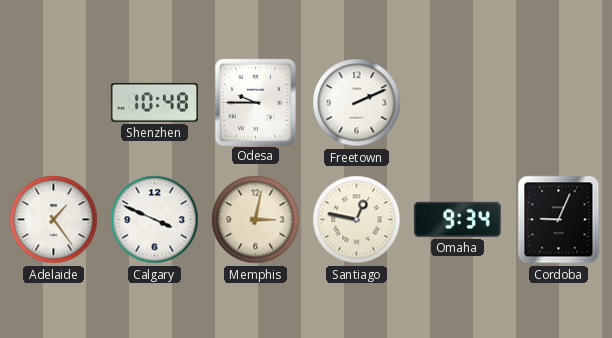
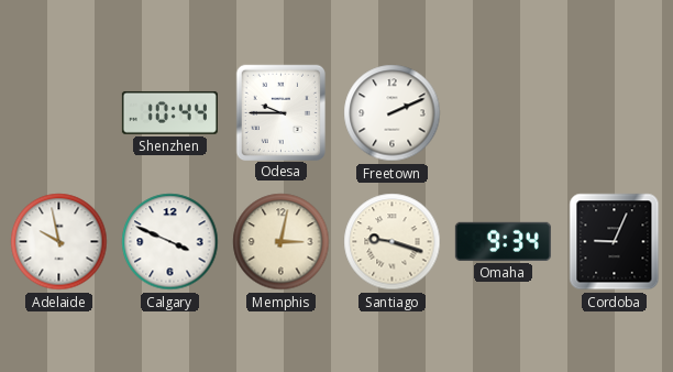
Shenzhen: 10:48 -> 10:44 (169, 112)
Adelaide: 1:24 -> 9:58 (59, 242)
Santiago: 12:47 -> 9:18 (393, 242)
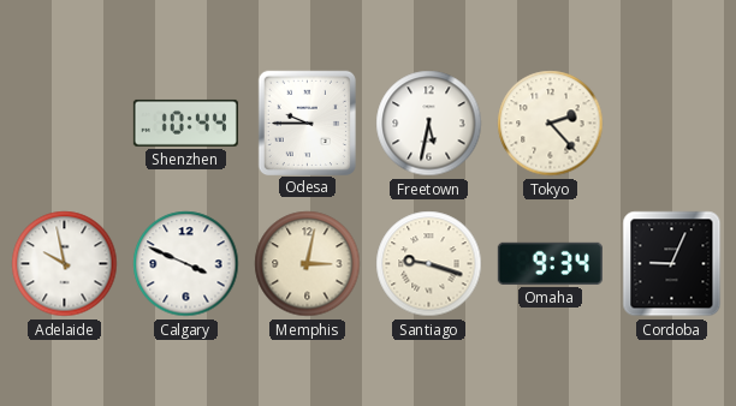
Freetown: 2:11 -> 5:32 (429, 124)
Tokyo: none -> 2:23 (551, 124)
